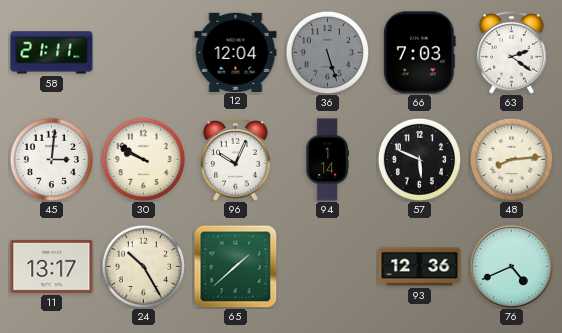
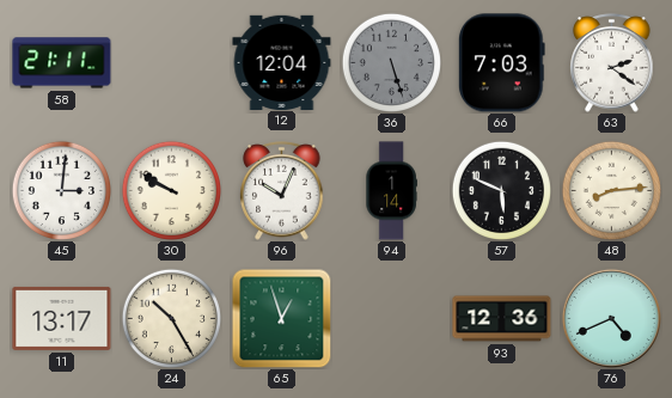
65: 1:38 -> 12:57 (281, 318)
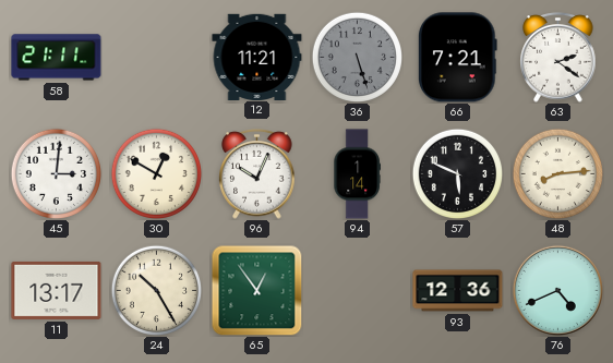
12: 12:04 -> 11:21 (257, 57)
66: 7:03 -> 7:21 (457, 58)
30: 9:50 -> 12:50 (156, 173)
65: 12:57 -> 12:54 (256, 290)
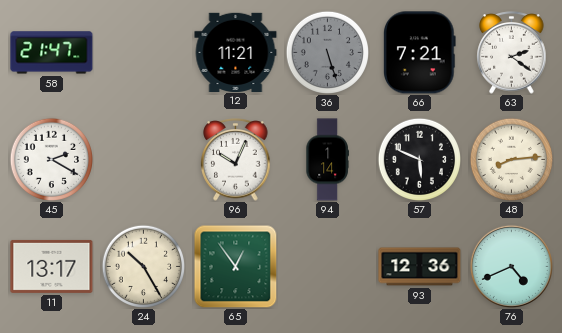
58: 21:11 -> 21:47 (52, 53)
45: 3:01 -> 2:20 (51, 159)
30: 12:50 -> none (156, 173)
